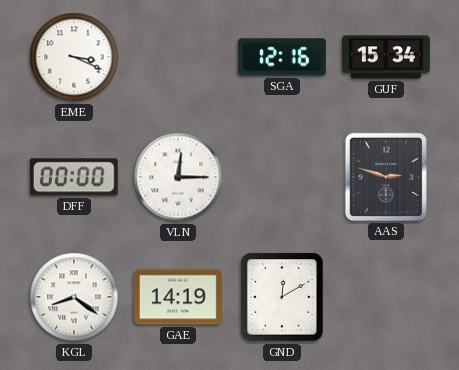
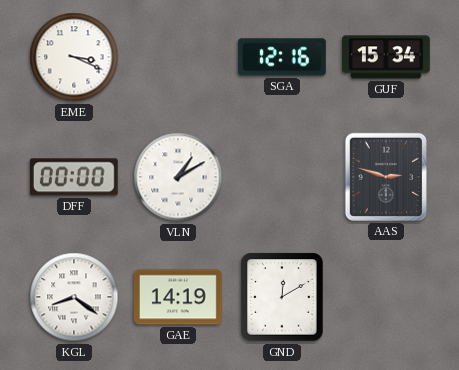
VLN: 12:15 -> 1:10 (178, 177)
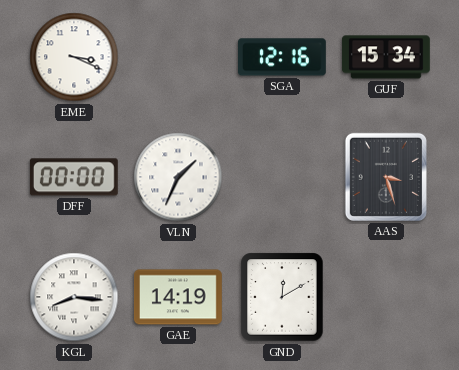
VLN: 1:10 -> 1:34 (178, 177)
AAS: 2:48 -> 3:27 (386, 177)
KGL: 8:21 -> 8:16 (74, 297)
